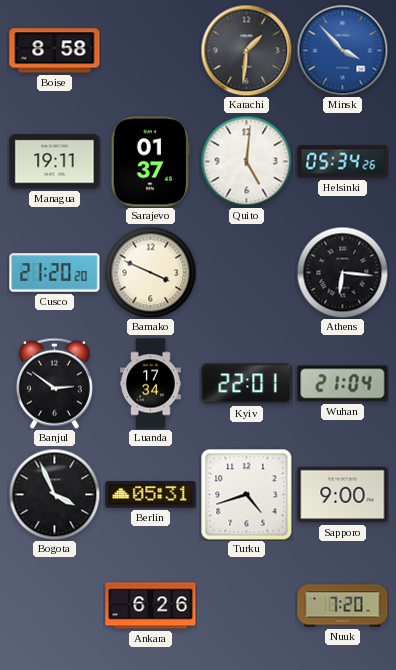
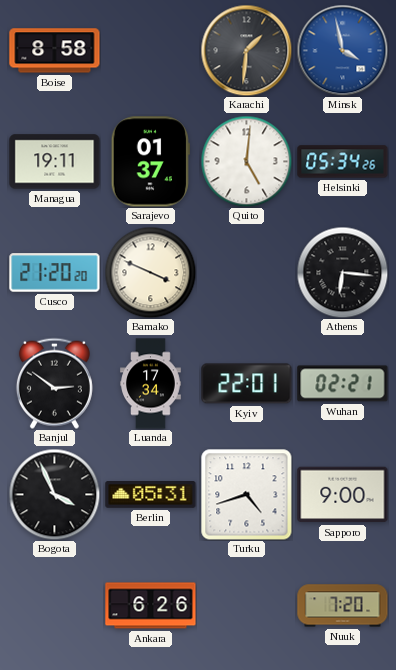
Minsk: 3:53 -> 3:58 (342, 50)
Wuhan: 21:04 -> 02:21 (343, 384)
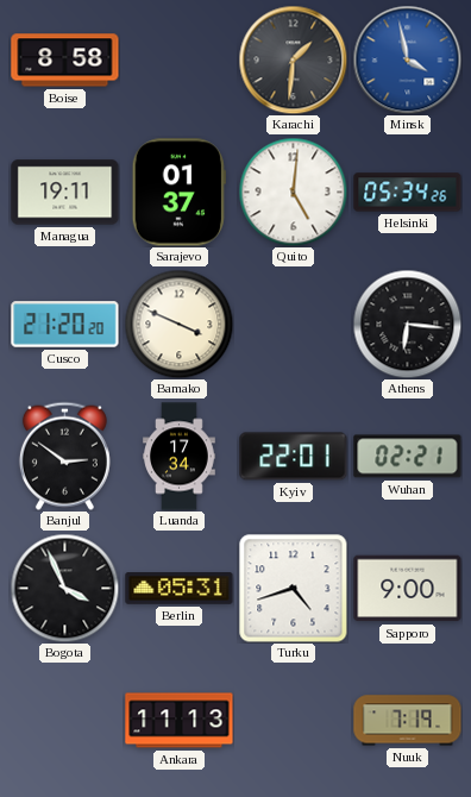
Ankara: 6:26 -> 11:13 (180, 721)
Nuuk: 7:20 -> 7:19 (408, 721)
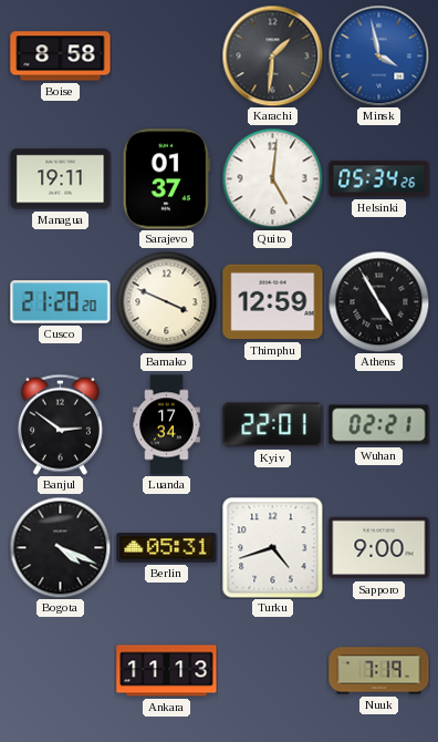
Thimphu: none -> 12:59 (273, 302)
Athens: 6:16 -> 4:55 (378, 301)
Bogota: 3:56 -> 4:19 (60, 547)
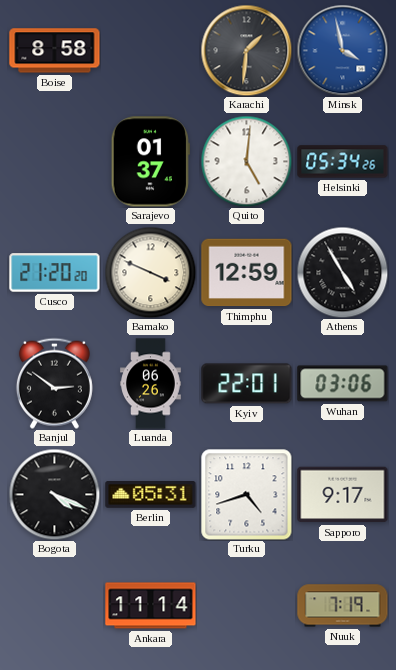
Managua: 19:11 -> none (61, 179)
Luanda: 17:34 -> 06:26 (151, 384)
Wuhan: 02:21 -> 03:06 (343, 384)
Sapporo: 9:00 -> 9:17 (343, 495)
Ankara: 11:13 -> 11:14 (151, 606)
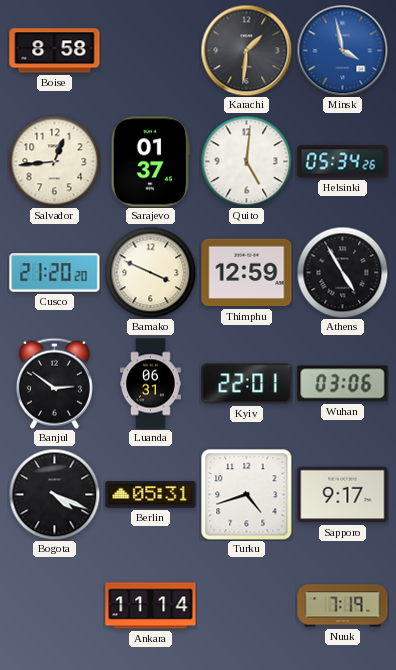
Salvador: none -> 12:44 (54, 161)
Luanda: 06:26 -> 06:31 (151, 384)
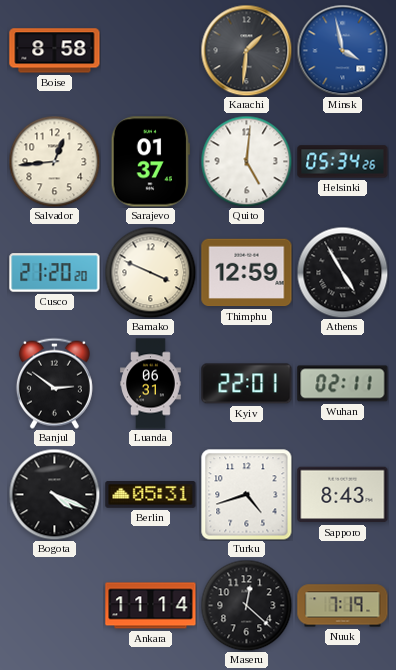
Wuhan: 03:06 -> 02:11 (343, 384)
Sapporo: 9:17 -> 8:43 (343, 495)
Maseru: none -> 12:22 (246, 605)
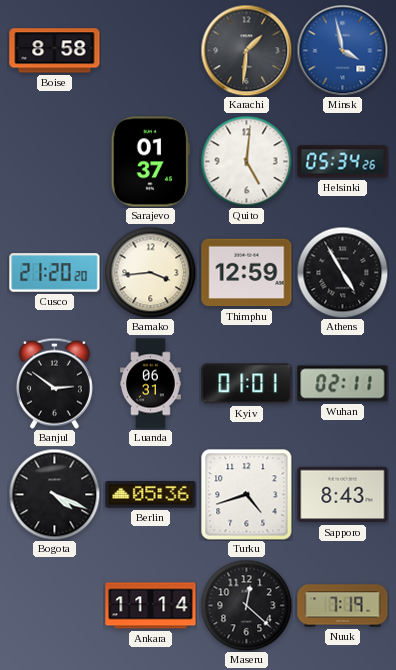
Salvador: 12:44 -> none (54, 161)
Bamako: 3:49 -> 3:44 (150, 272)
Kyiv: 22:01 -> 01:01 (247, 384)
Berlin: 05:31 -> 05:36 (151, 495)
